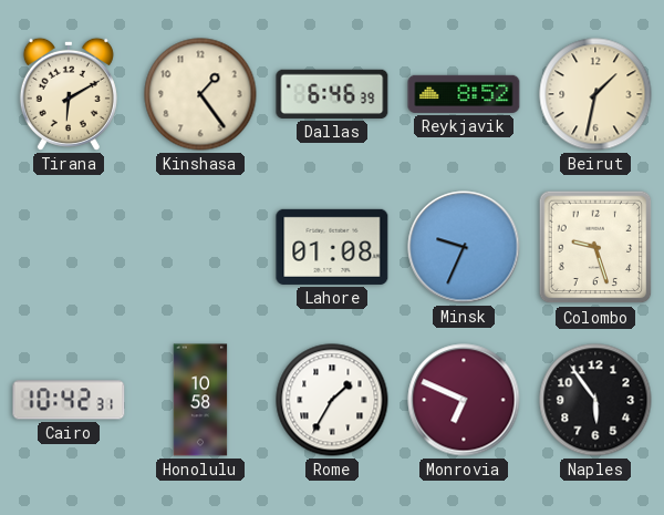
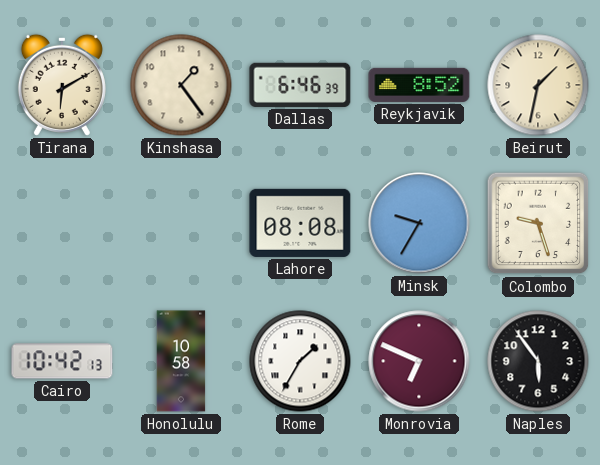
Lahore: 01:08 -> 08:08 (300, 223)
Minsk: 9:34 -> 9:35 (419, 223)
Cairo: 10:42:31 -> 10:42:13 (62, 361)
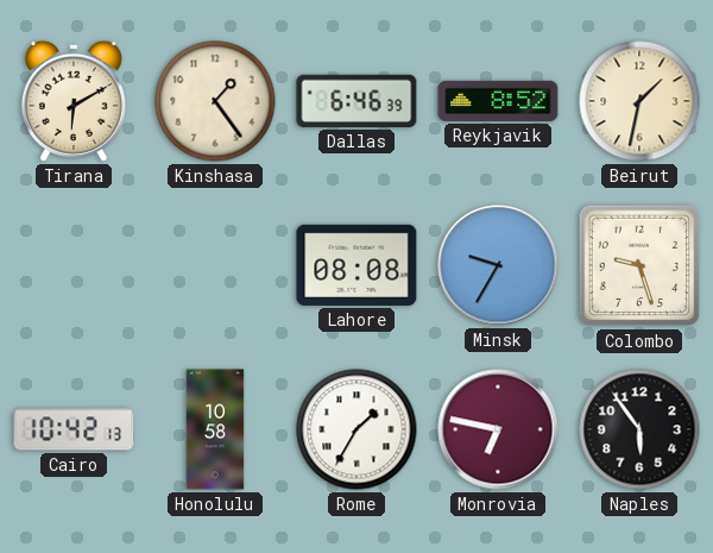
Monrovia: 6:49 -> 6:47 (498, 429)
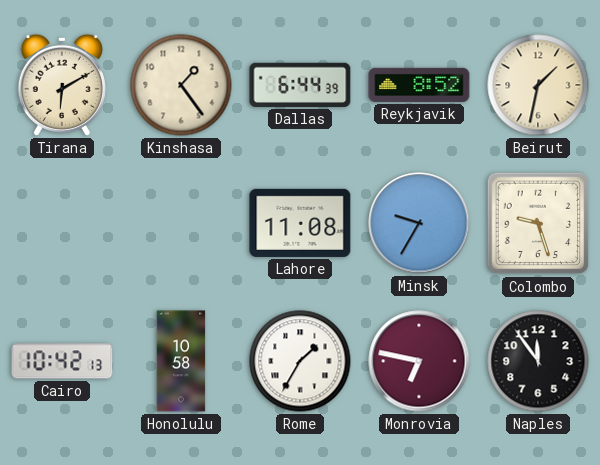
Dallas: 6:46 -> 6:44 (300, 85)
Lahore: 08:08 -> 11:08 (300, 223)
Naples: 5:54 -> 11:54 (538, 361)
